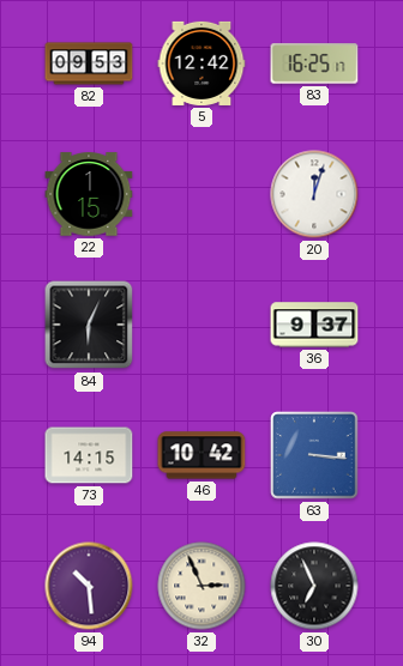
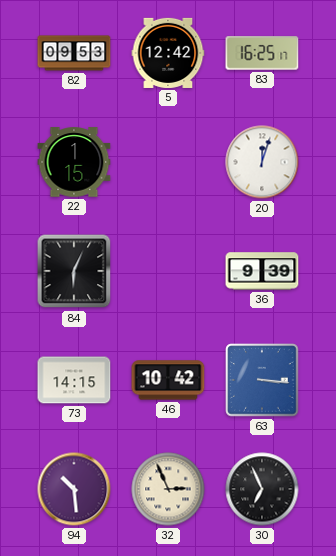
36: 9:37 -> 9:39 (262, 271)
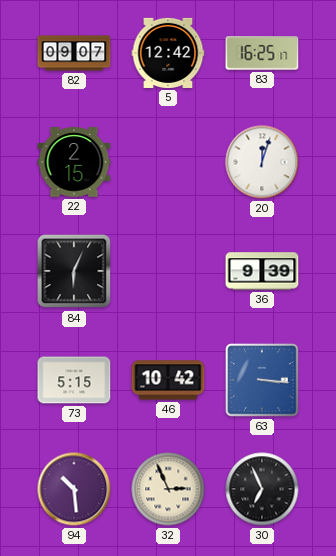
82: 09:53 -> 09:07 (74, 53)
22: 1:15 -> 2:15 (74, 162)
73: 14:15 -> 5:15 (74, 380)
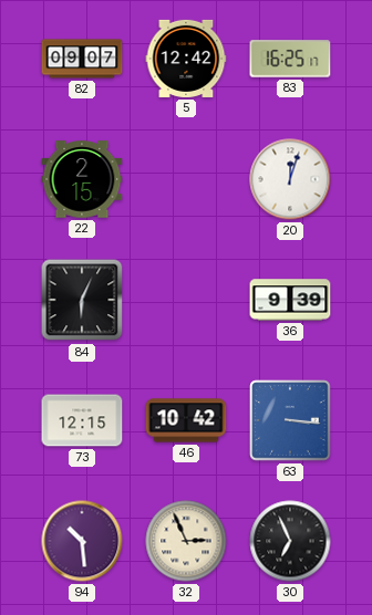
73: 5:15 -> 12:15 (82, 420)
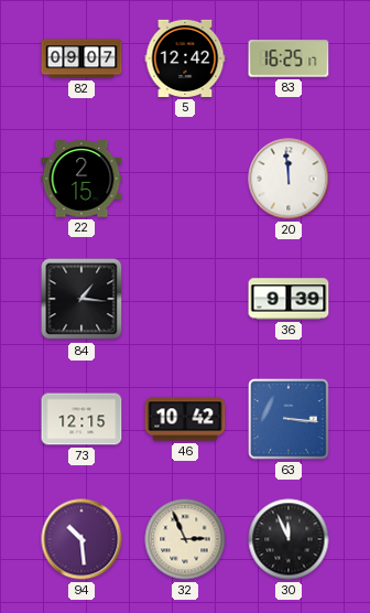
20: 12:03 -> 11:59 (289, 179)
84: 6:04 -> 1:16 (81, 299)
30: 6:56 -> 11:56 (289, 539)
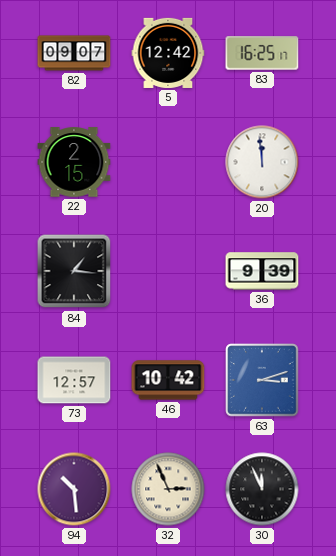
73: 12:15 -> 12:57 (74, 380)
63: 3:16 -> 3:12 (262, 380)
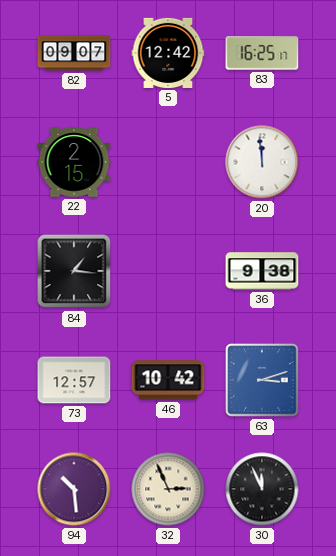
36: 9:39 -> 9:38 (262, 271)
